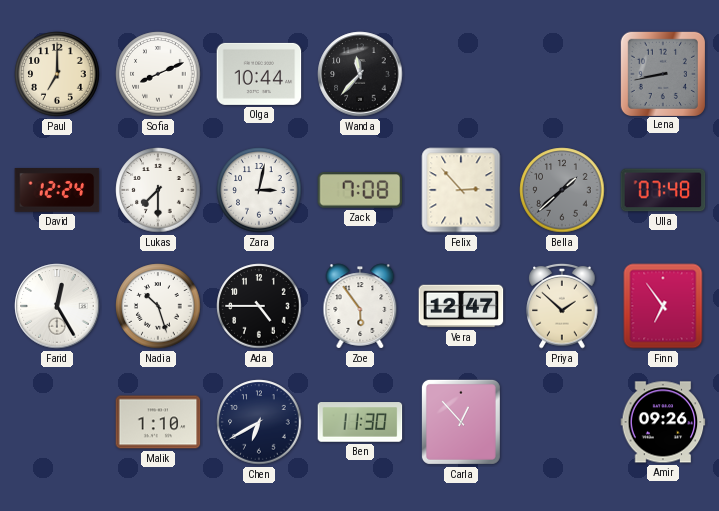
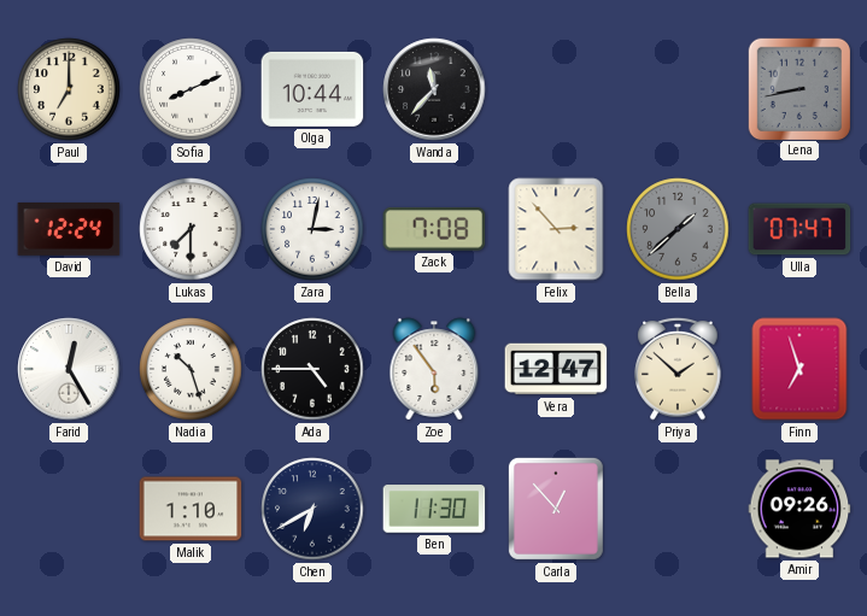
Ulla: 07:48 -> 07:47 (799, 229)
Finn: 6:54 -> 6:57 (799, 369)
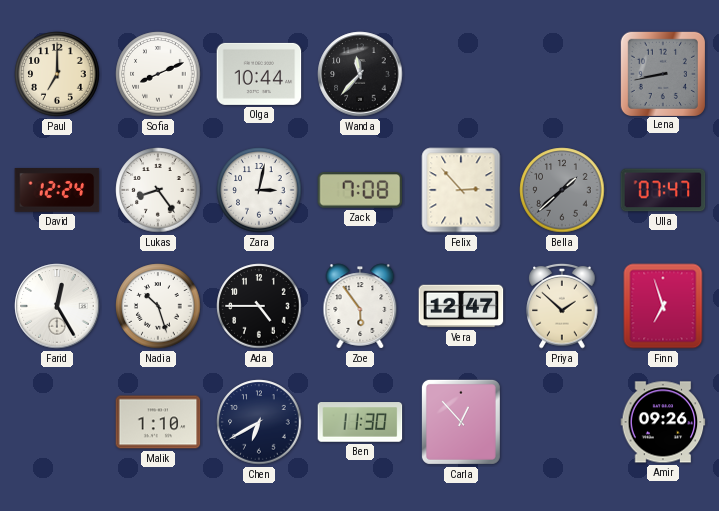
Lukas: 7:30 -> 8:24 (158, 190)
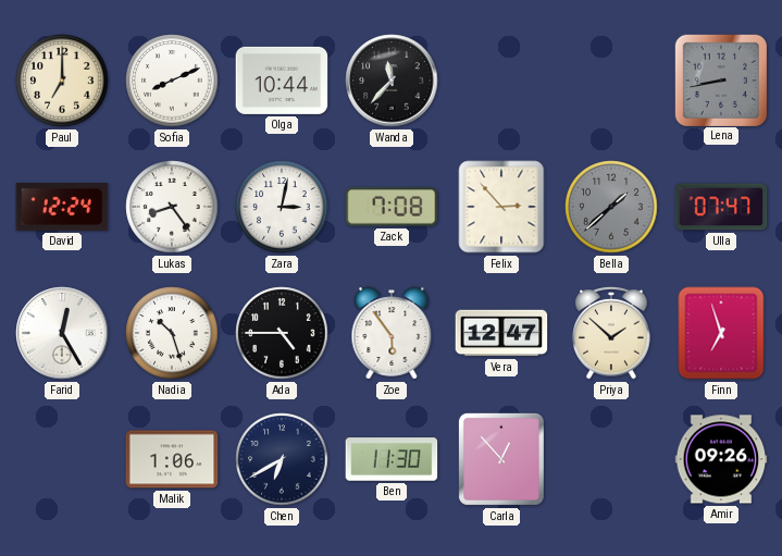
Malik: 1:10 -> 1:06 (172, 459)
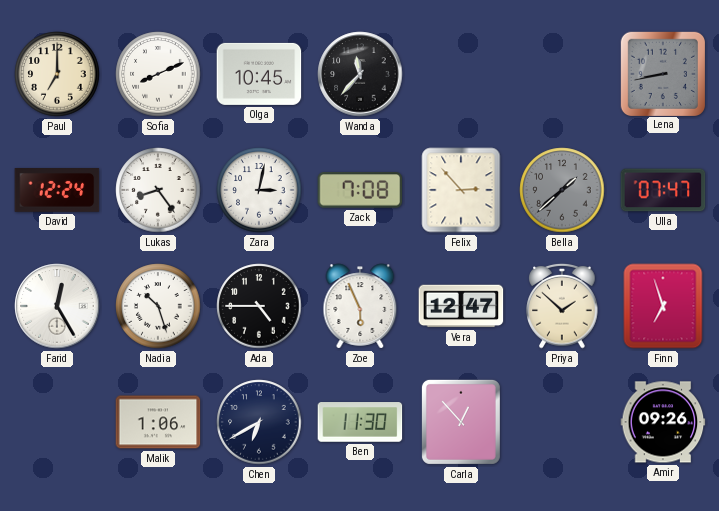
Olga: 10:44 -> 10:45 (259, 74)
Zoe: 5:54 -> 5:56 (360, 306)
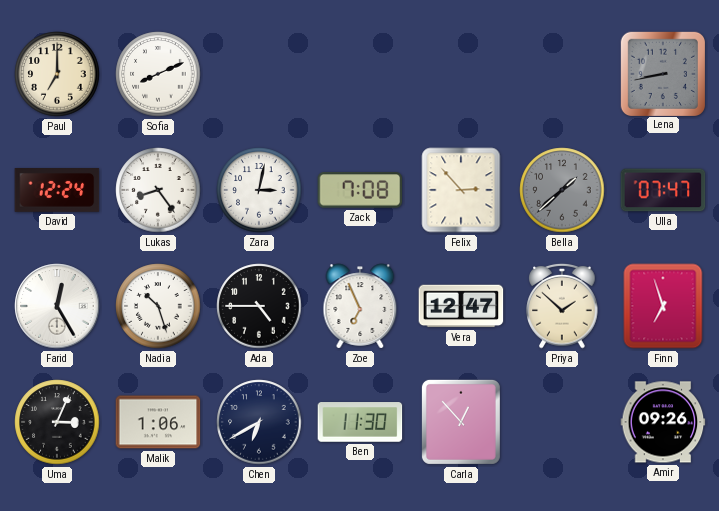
Olga: 10:45 -> none (259, 74)
Wanda: 11:37 -> none (360, 74)
Zoe: 5:56 -> 6:56 (360, 306)
Uma: none -> 3:04 (57, 422)
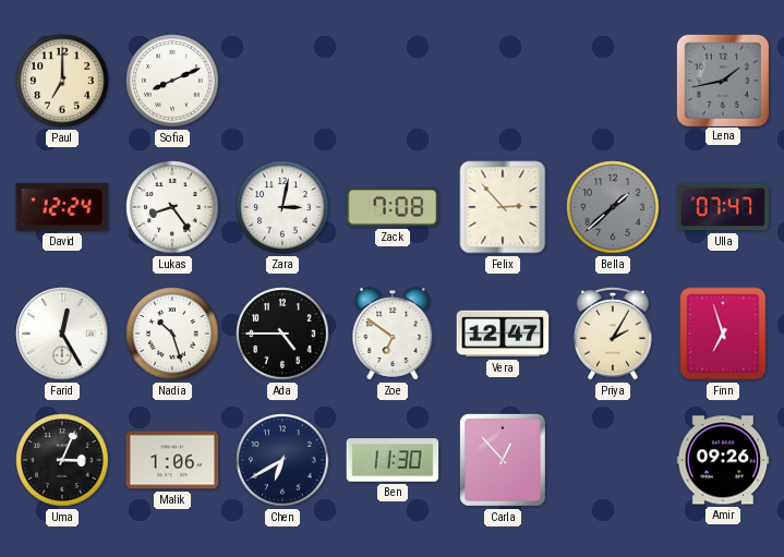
Lena: 8:43 -> 1:43 (722, 80)
Zoe: 6:56 -> 6:51 (393, 334)
Priya: 1:52 -> 2:05 (613, 334)
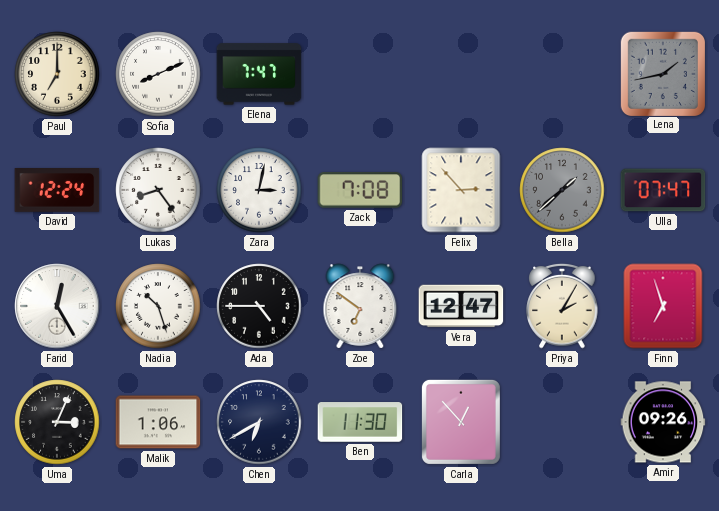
Elena: none -> 7:47 (259, 74)
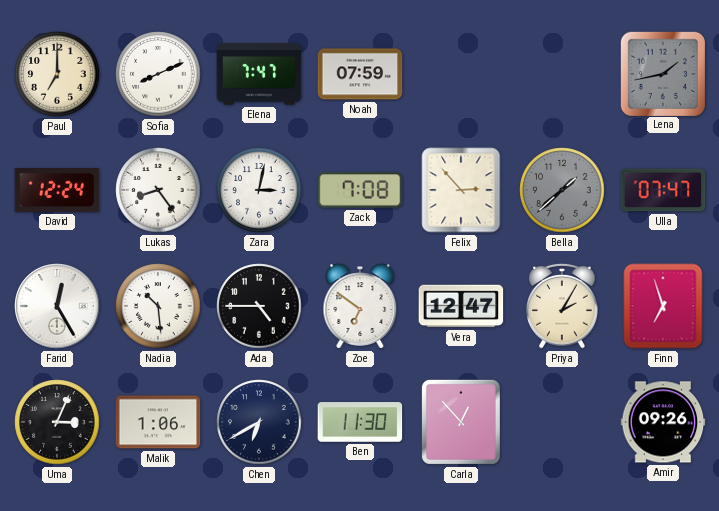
Noah: none -> 07:59 (360, 74)
Nadia: 10:27 -> 10:29 (158, 306)
